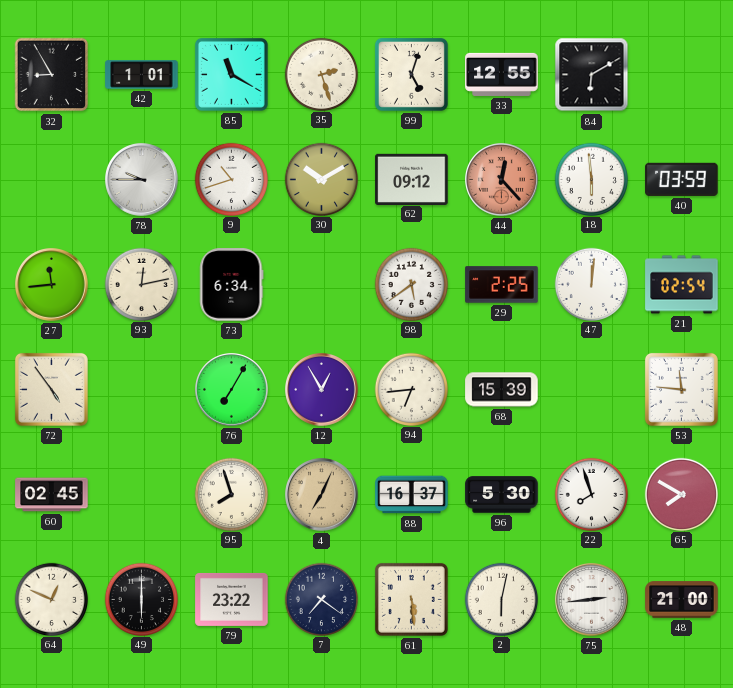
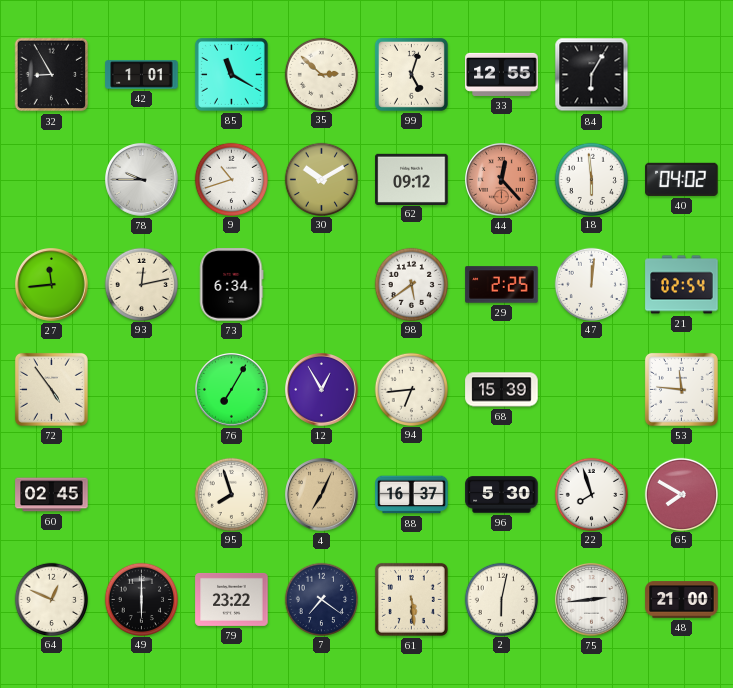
35: 2:27 -> 2:52 (321, 74)
84: 6:10 -> 6:05 (592, 75)
40: 03:59 -> 04:02 (682, 179)
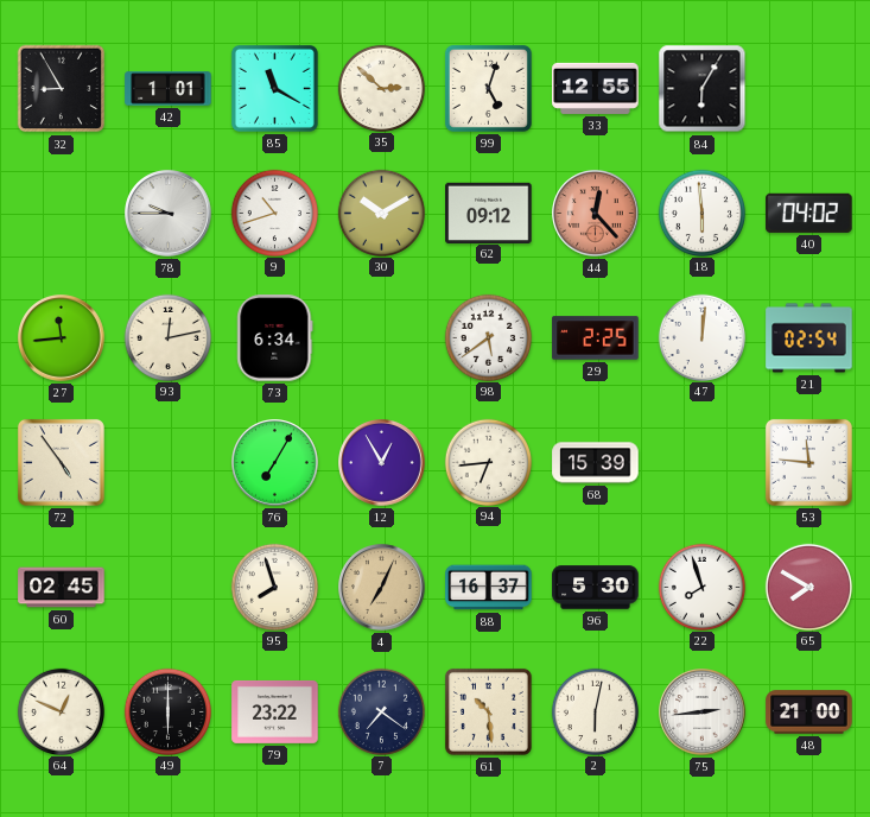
61: 5:29 -> 10:29 (488, 711)
